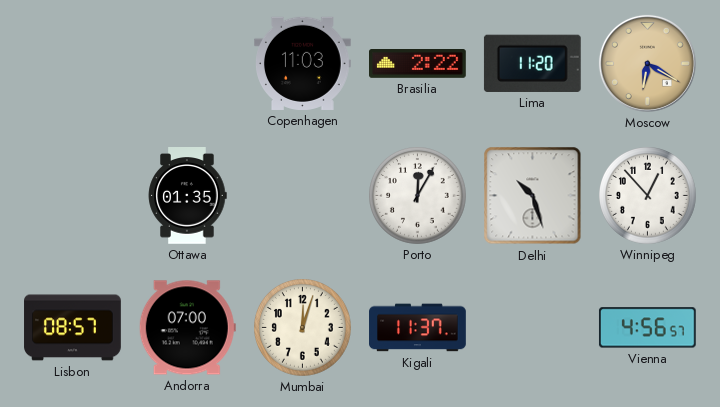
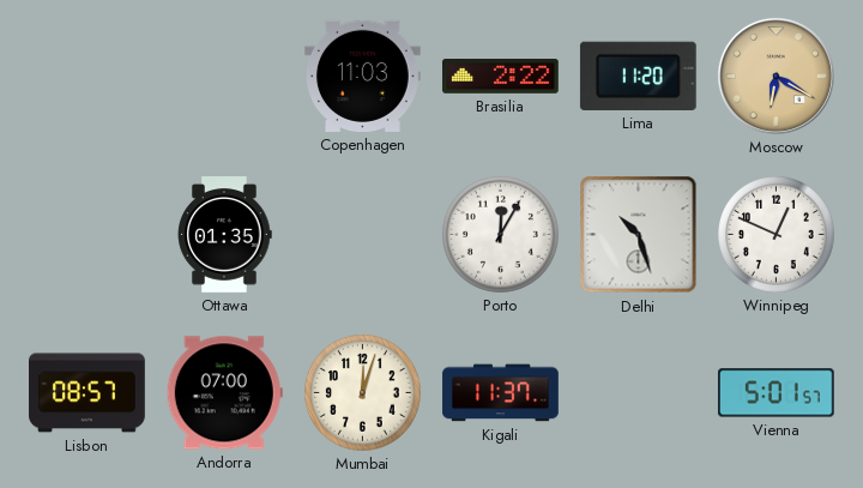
Winnipeg: 12:53 -> 12:49 (777, 235)
Vienna: 4:56 -> 5:01 (776, 393)
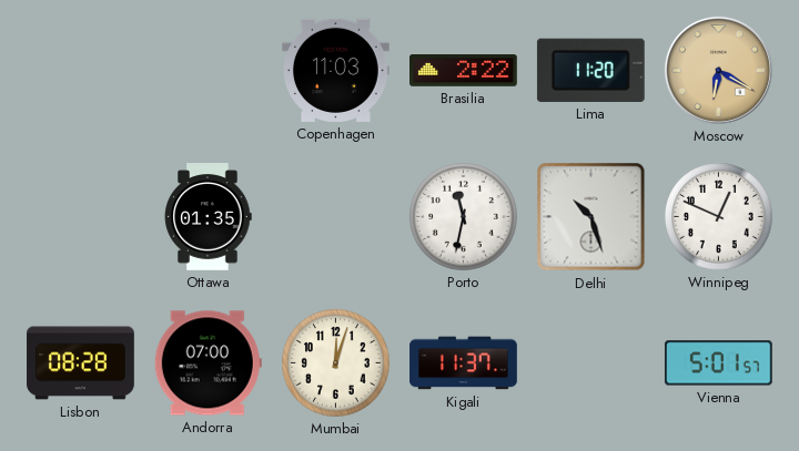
Porto: 12:05 -> 11:32 (464, 217)
Lisbon: 08:57 -> 08:28 (81, 363)
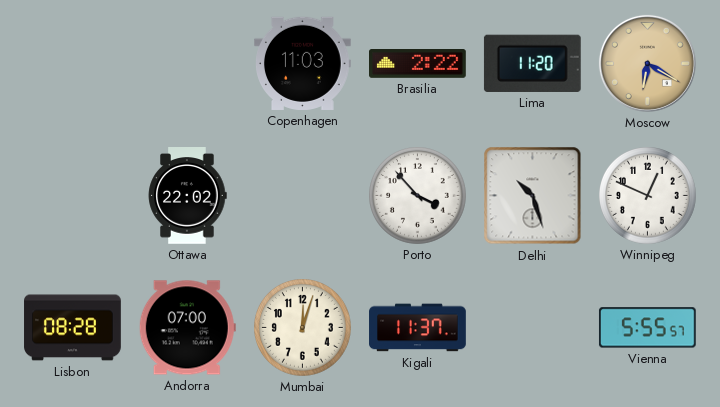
Ottawa: 01:35 -> 22:02 (187, 196)
Porto: 11:32 -> 3:53 (418, 196)
Vienna: 5:01 -> 5:55 (647, 328)
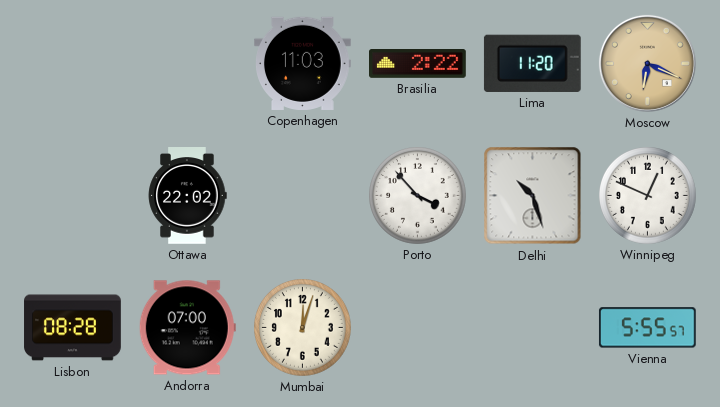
Moscow: 6:20 -> 6:19 (647, 63)
Kigali: 11:37 -> none (418, 328)
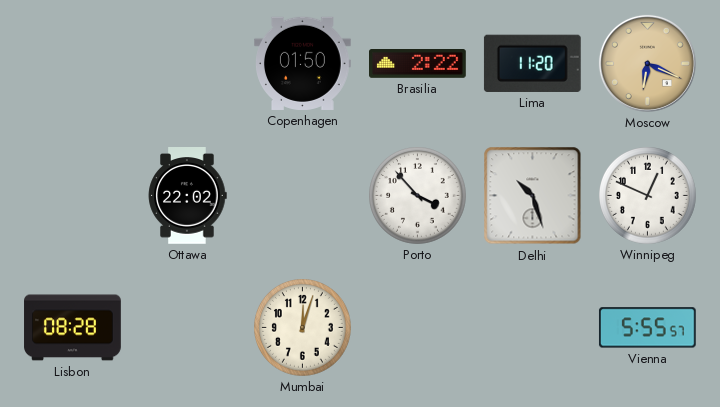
Copenhagen: 11:03 -> 01:50 (303, 63)
Andorra: 07:00 -> none (187, 328)
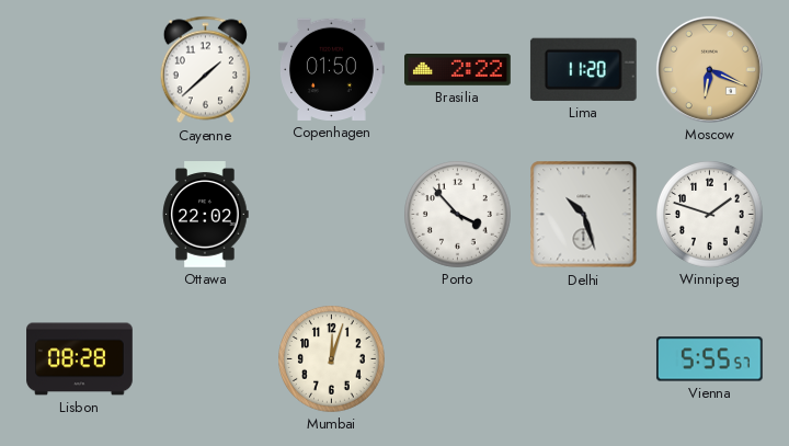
Cayenne: none -> 1:38 (205, 70)
Winnipeg: 12:49 -> 1:48 (710, 215)
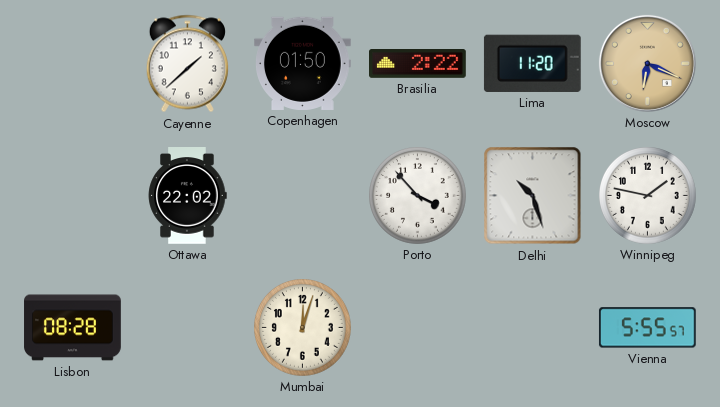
Winnipeg: 1:48 -> 1:47 (648, 196)
